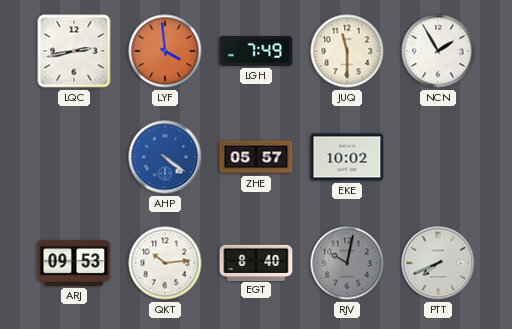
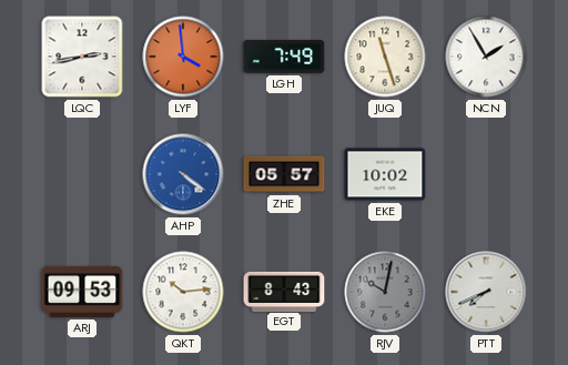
JUQ: 11:30 -> 11:27 (385, 57)
EGT: 8:40 -> 8:43 (284, 291)
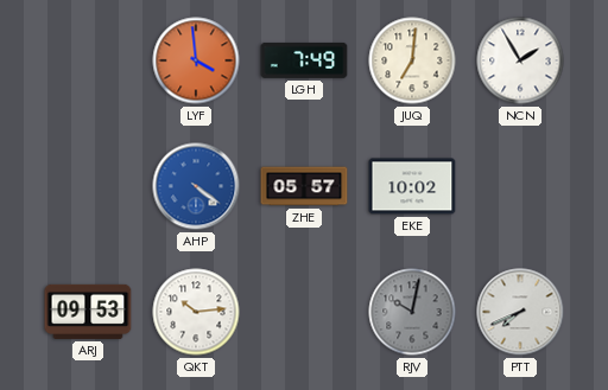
LQC: 2:43 -> none (82, 57)
JUQ: 11:27 -> 7:01 (412, 60)
EGT: 8:43 -> none (284, 291)
